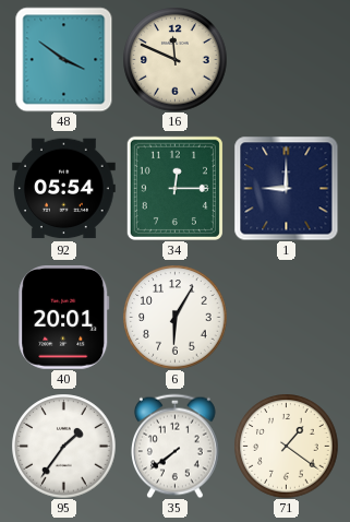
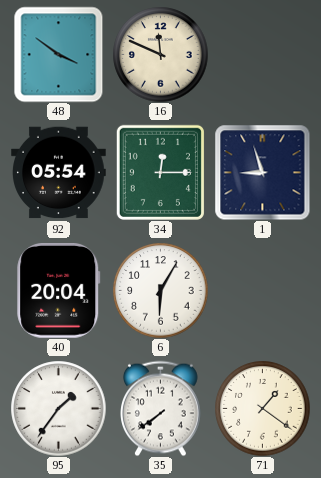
1: 9:00 -> 8:57 (262, 172)
40: 20:01 -> 20:04 (59, 291)
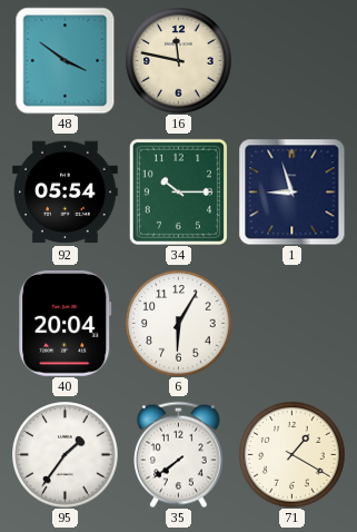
16: 11:49 -> 11:47 (178, 60)
34: 12:15 -> 10:15 (178, 191)
71: 1:21 -> 1:20 (291, 454)
